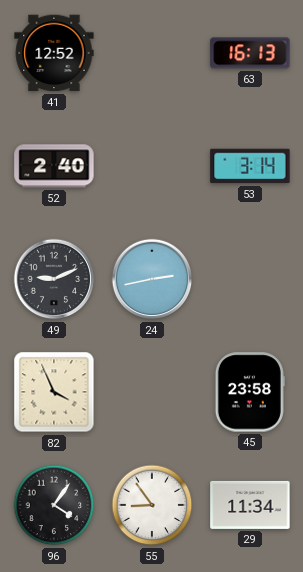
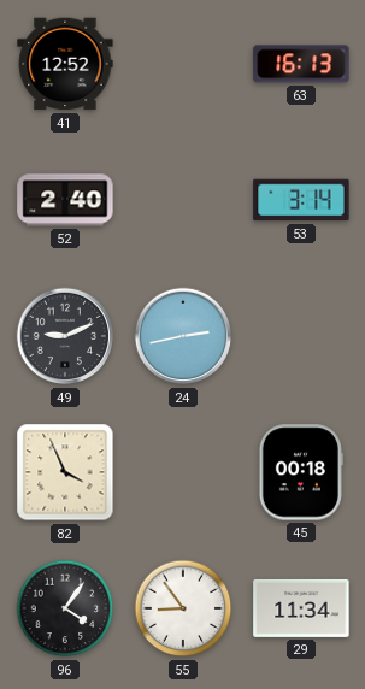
45: 23:58 -> 00:18 (301, 472)
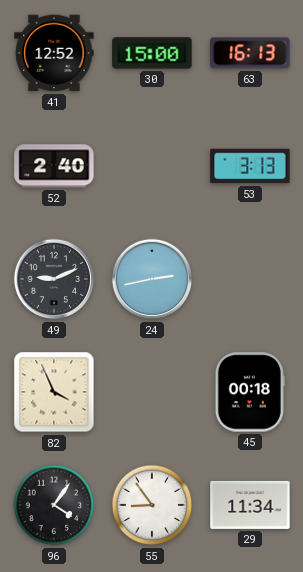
30: none -> 15:00 (152, 53)
53: 3:14 -> 3:13 (250, 166)
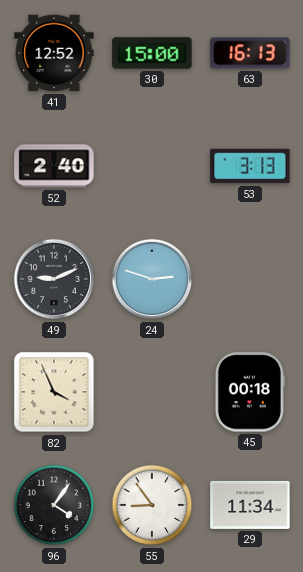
24: 2:43 -> 2:48 (152, 279)
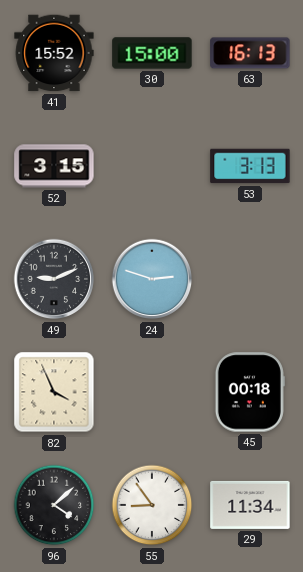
41: 12:52 -> 15:52 (54, 53)
52: 2:40 -> 3:15 (54, 166)
96: 4:06 -> 4:08 (54, 505)
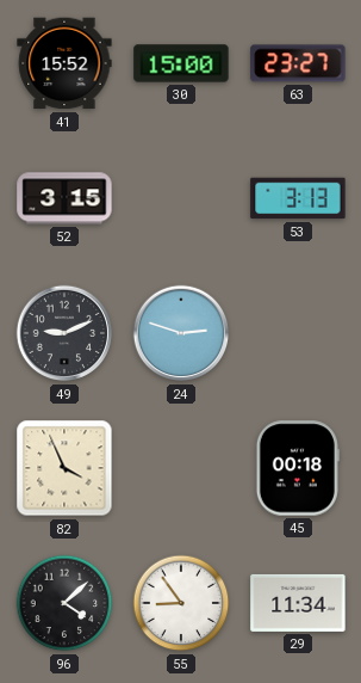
63: 16:13 -> 23:27 (298, 63)
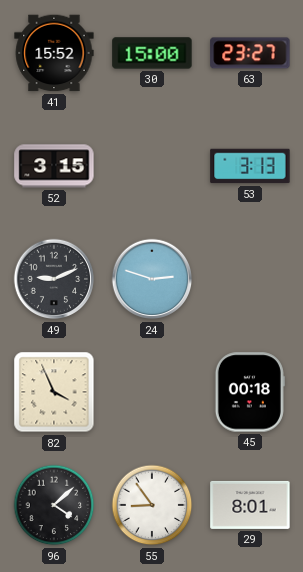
29: 11:34 -> 8:01 (250, 505)
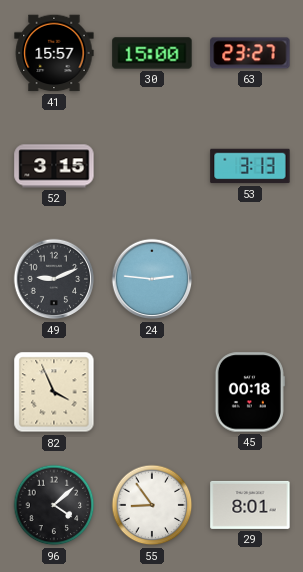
41: 15:52 -> 15:57 (54, 53)
24: 2:48 -> 2:46 (152, 279)
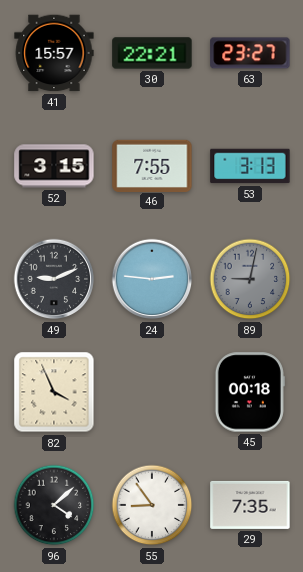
30: 15:00 -> 22:21 (152, 53)
46: none -> 7:55 (152, 165)
89: none -> 9:02 (250, 279)
29: 8:01 -> 7:35 (250, 505)
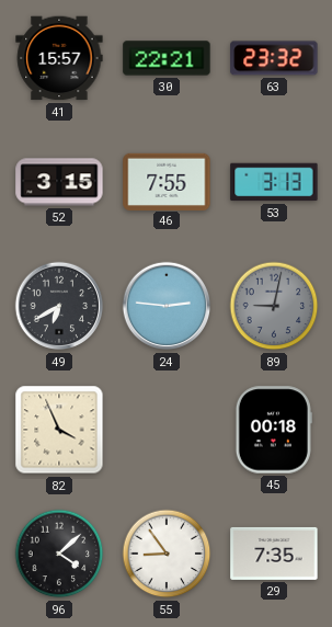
63: 23:27 -> 23:32 (274, 58)
49: 9:11 -> 6:40 (59, 306)
